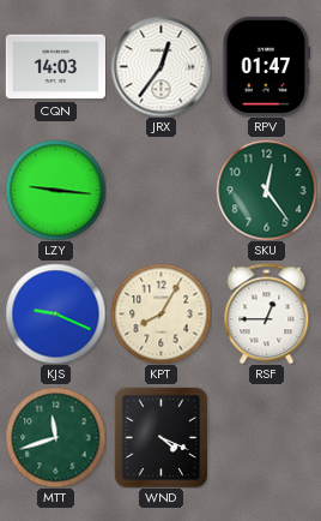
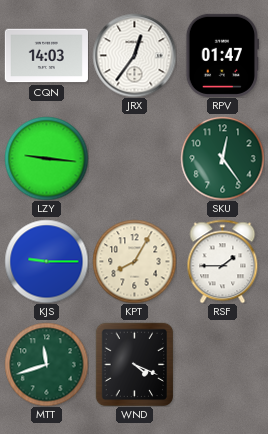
KJS: 9:19 -> 9:15 (46, 261)
RSF: 12:45 -> 1:45 (223, 261)
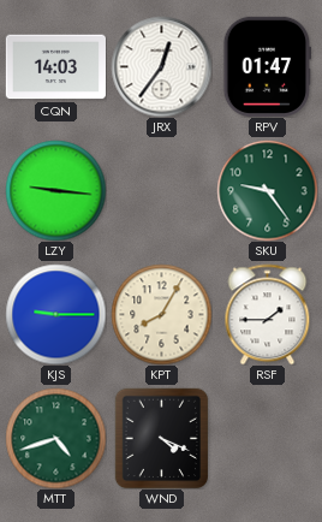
SKU: 12:24 -> 9:24 (267, 190)
MTT: 11:42 -> 4:42 (55, 438)
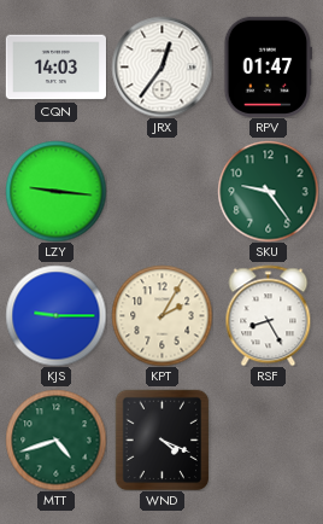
KPT: 8:05 -> 2:05 (161, 315)
RSF: 1:45 -> 8:25 (269, 315)
